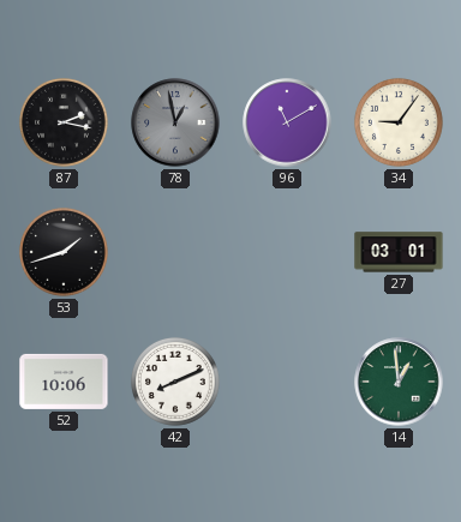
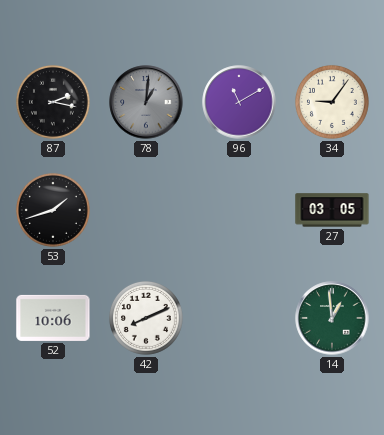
78: 12:58 -> 1:01 (146, 102)
27: 03:01 -> 03:05 (332, 210)
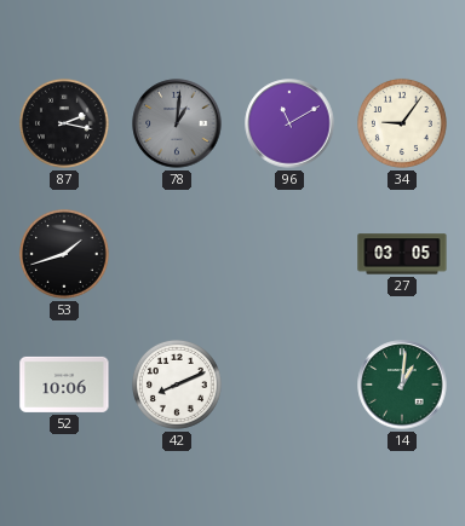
14: 12:59 -> 1:01 (402, 385)
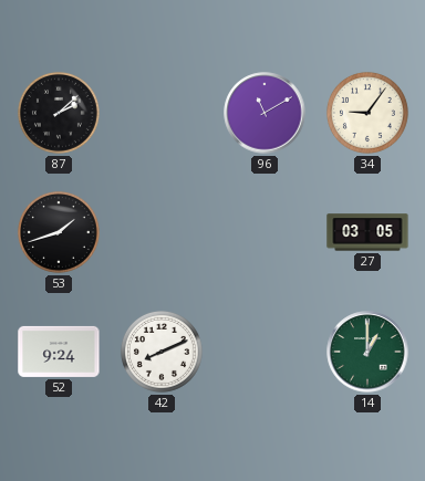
87: 2:17 -> 2:08 (59, 113)
78: 1:01 -> none (177, 123)
52: 10:06 -> 9:24 (59, 352)
14: 1:01 -> 1:00 (367, 352)
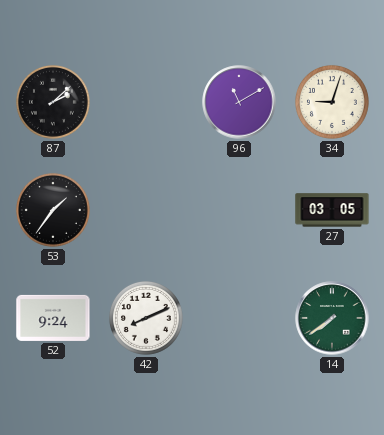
34: 9:06 -> 9:03 (332, 102)
53: 1:42 -> 1:36 (53, 210)
14: 1:00 -> 7:39 (332, 318)
